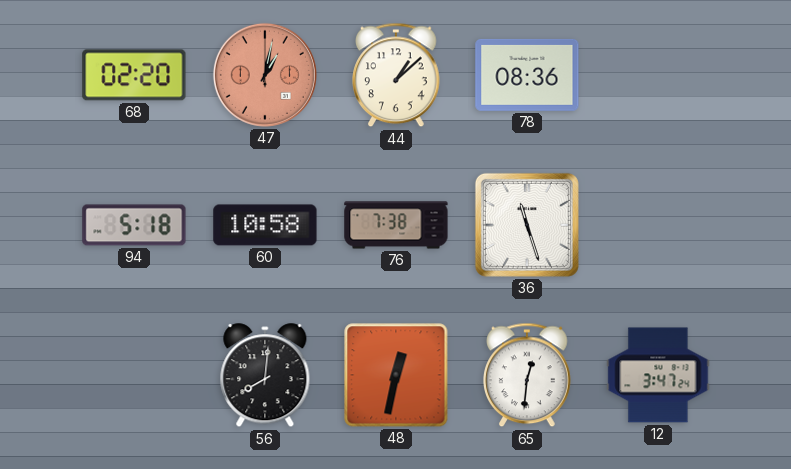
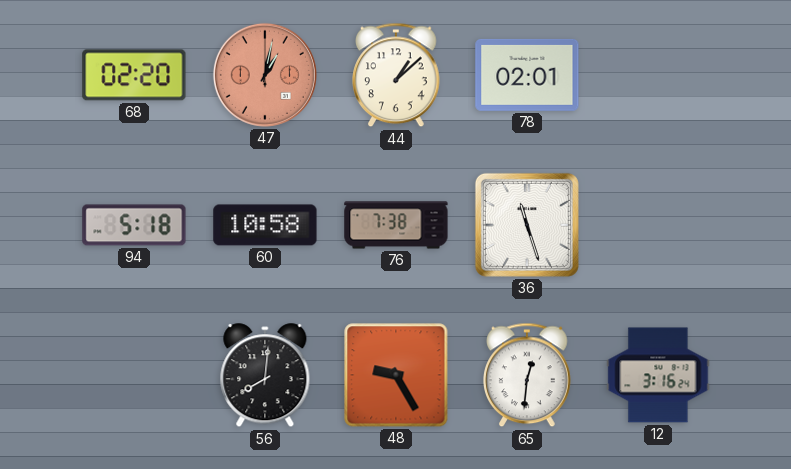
78: 08:36 -> 02:01 (527, 75)
48: 12:32 -> 9:25 (396, 375)
12: 3:47 -> 3:16 (658, 375)
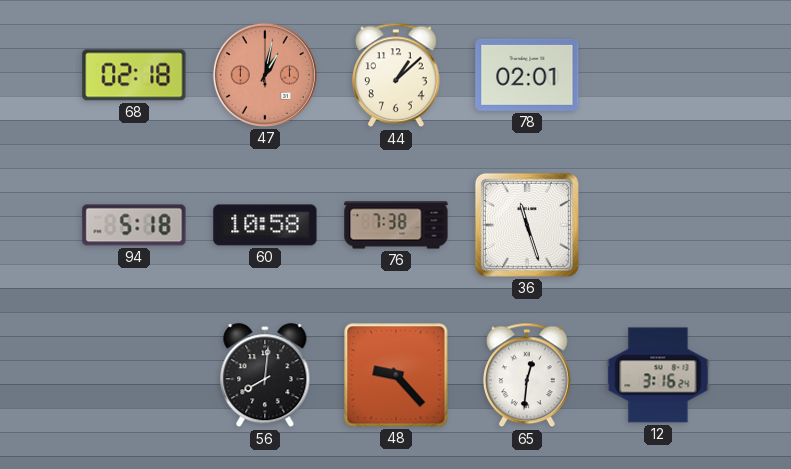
68: 02:20 -> 02:18 (134, 75)
48: 9:25 -> 9:23 (396, 375)
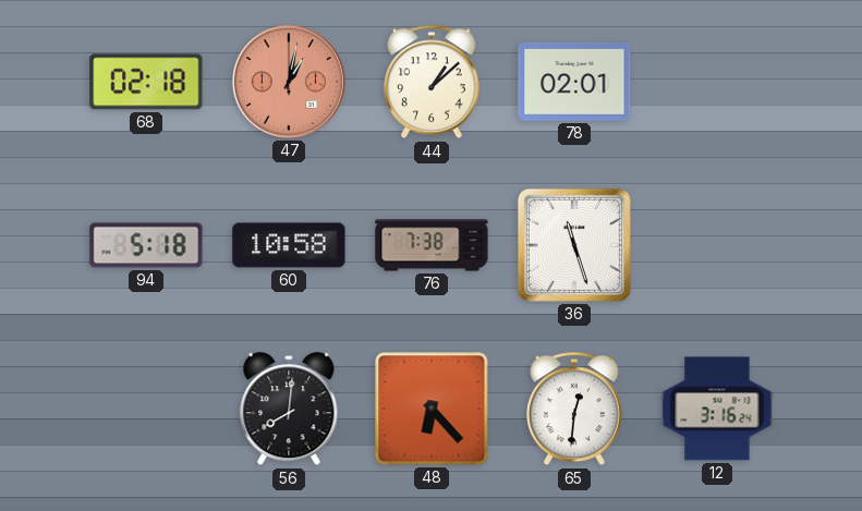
48: 9:23 -> 6:23 (432, 409)
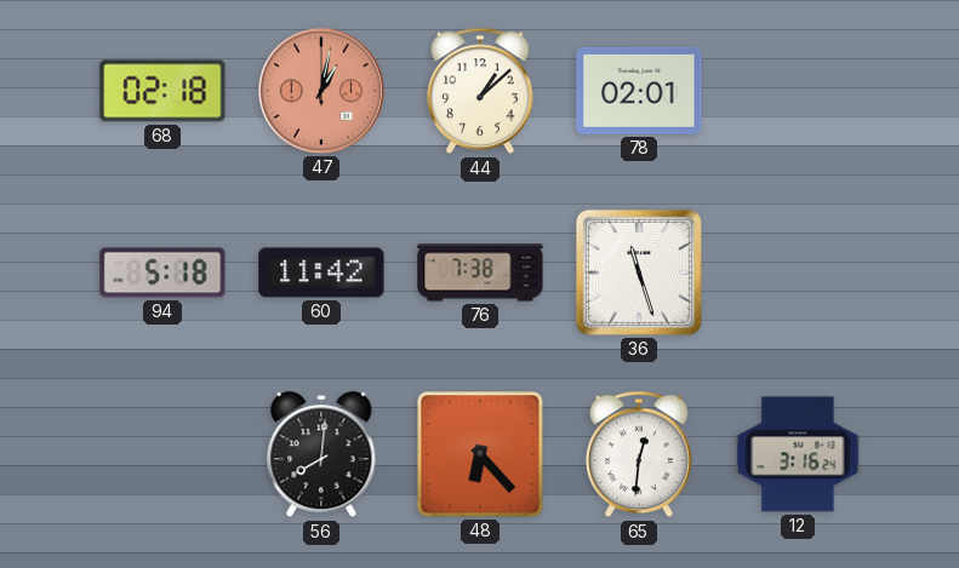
60: 10:58 -> 11:42 (321, 272)
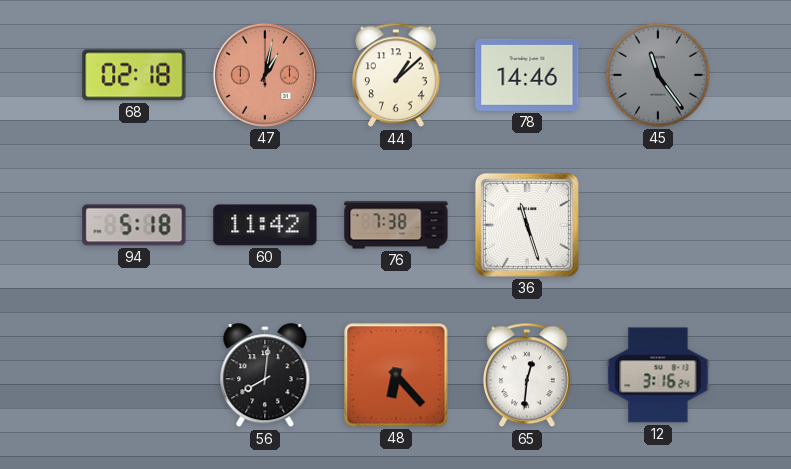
78: 02:01 -> 14:46 (527, 75)
45: none -> 11:24 (658, 75)
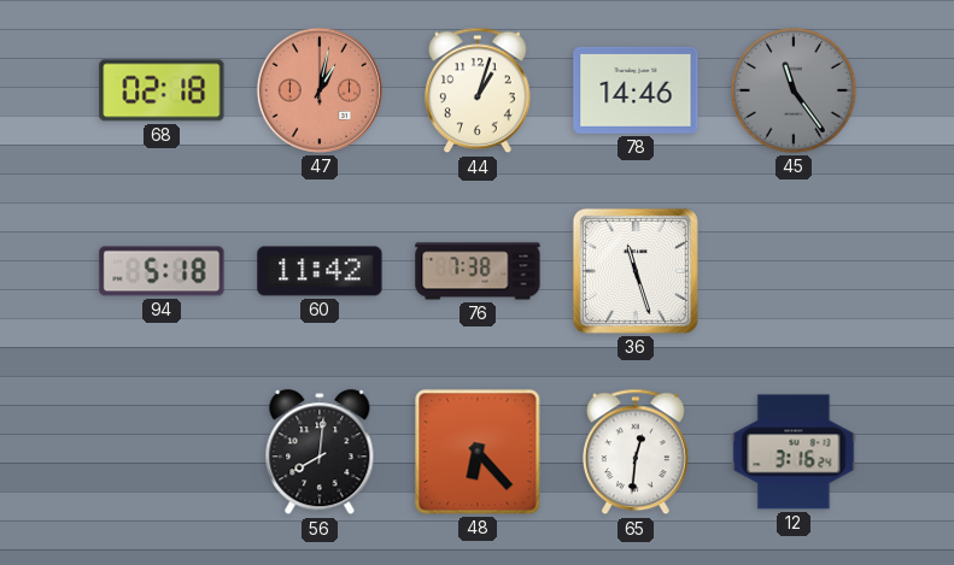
44: 1:08 -> 1:03 (479, 90)
